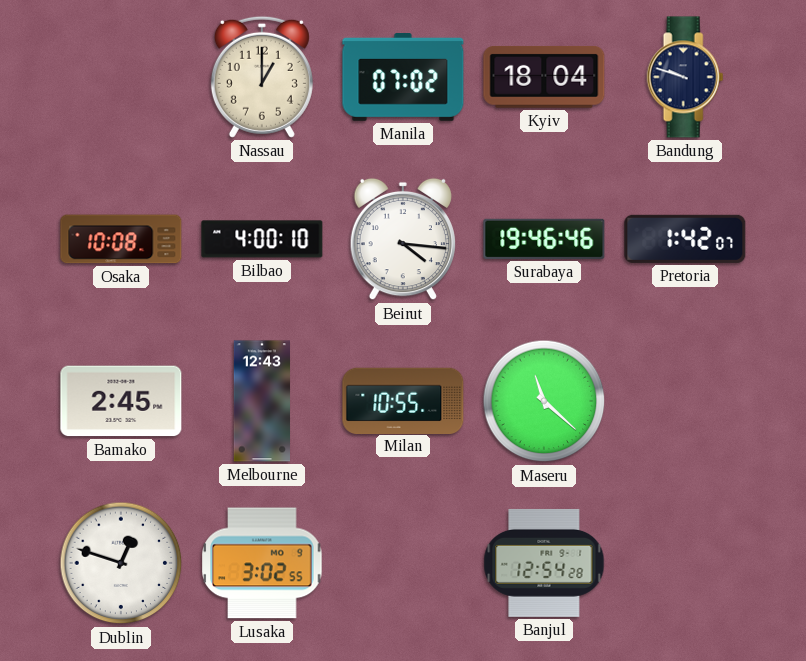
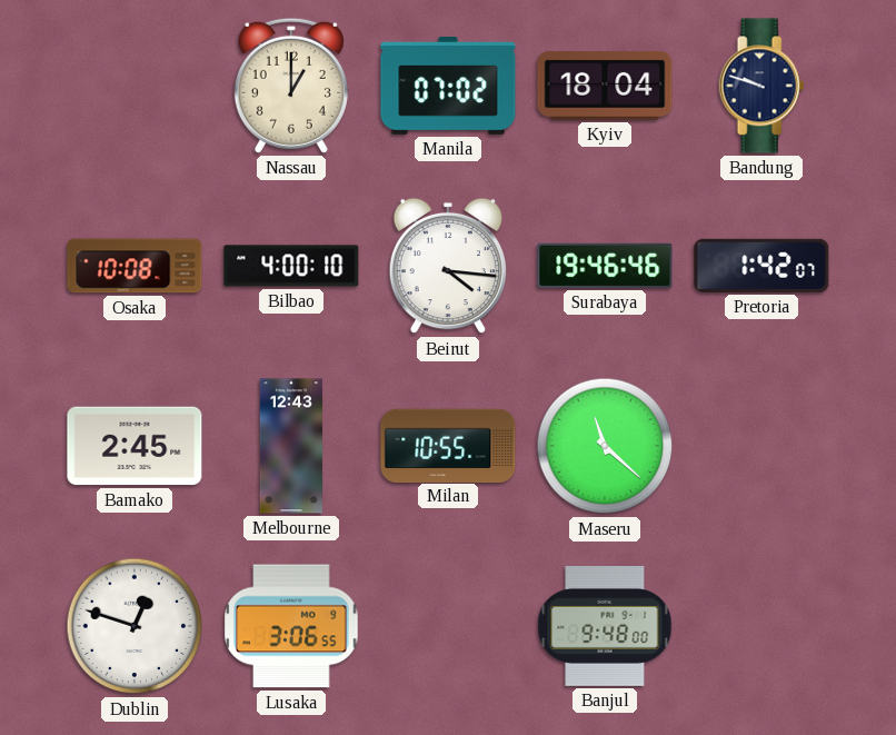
Lusaka: 3:02 -> 3:06 (291, 626)
Banjul: 12:54 -> 9:48 (605, 626)
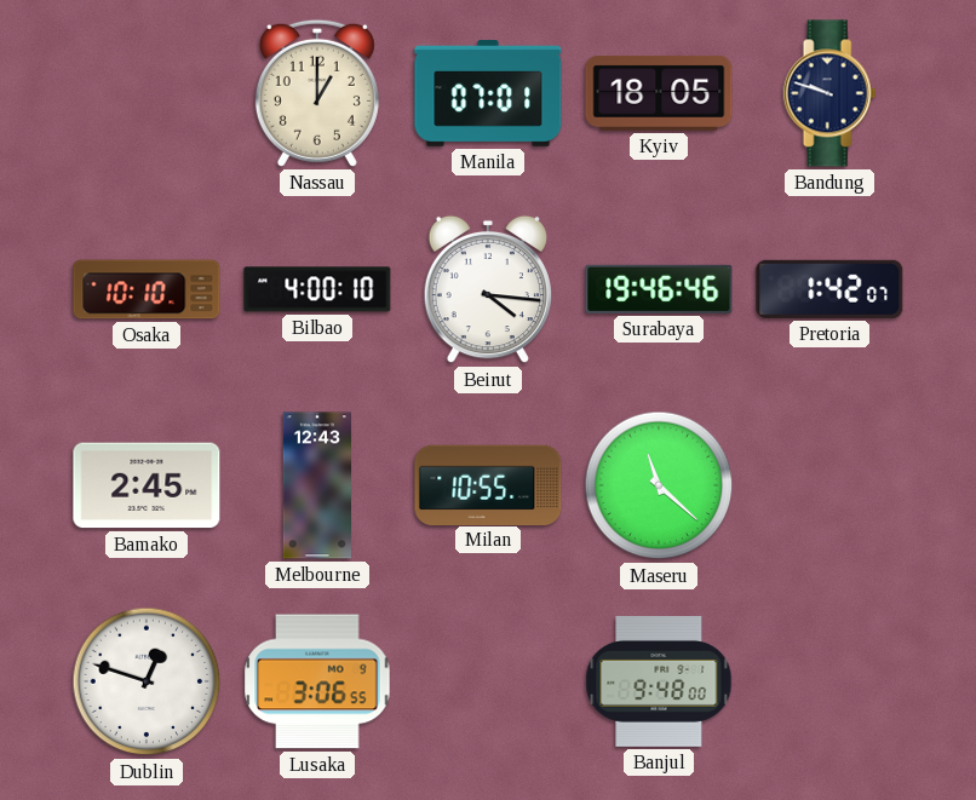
Manila: 07:02 -> 07:01 (488, 94)
Kyiv: 18:04 -> 18:05 (659, 93)
Osaka: 10:08 -> 10:10 (147, 289)
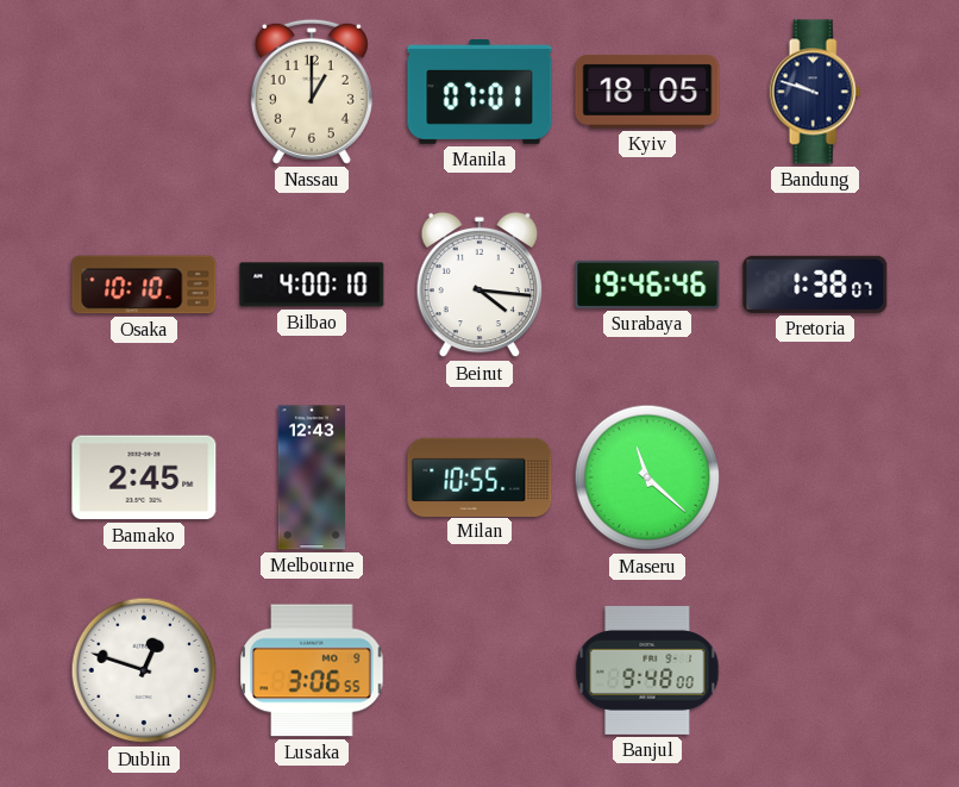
Pretoria: 1:42 -> 1:38 (815, 285)
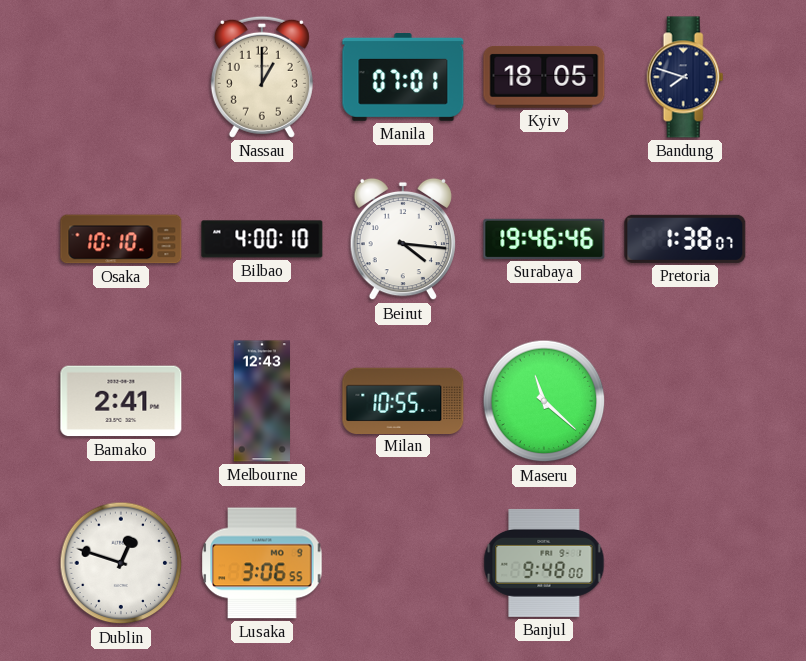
Bandung: 9:48 -> 7:48 (685, 77)
Bamako: 2:45 -> 2:41 (121, 401)
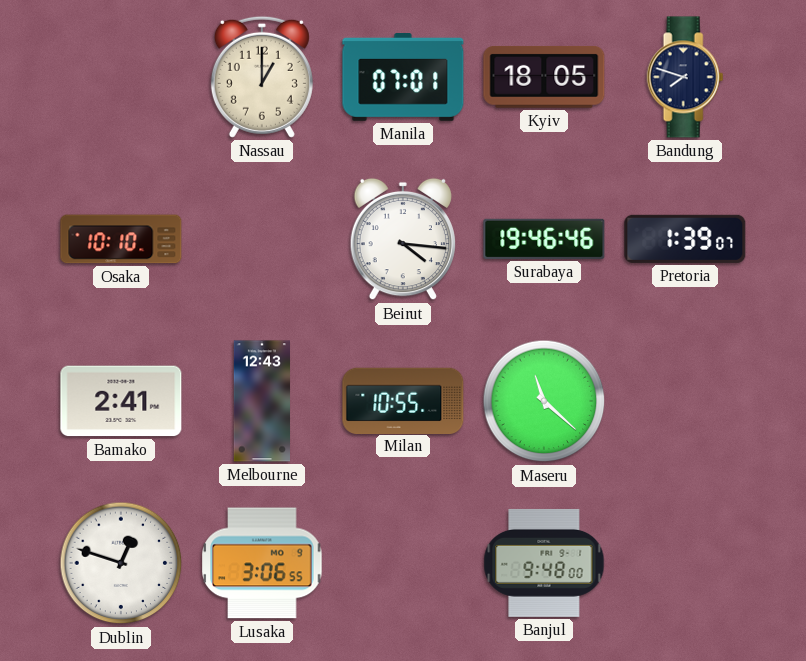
Bilbao: 4:00 -> none (262, 239)
Pretoria: 1:38 -> 1:39 (685, 239)
